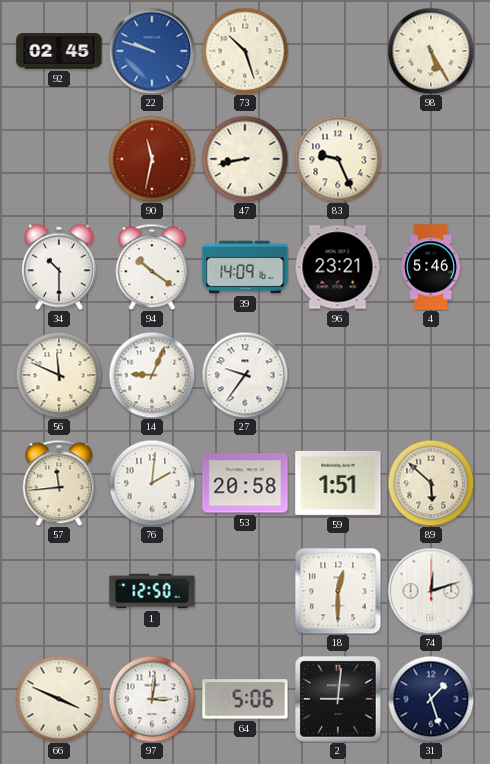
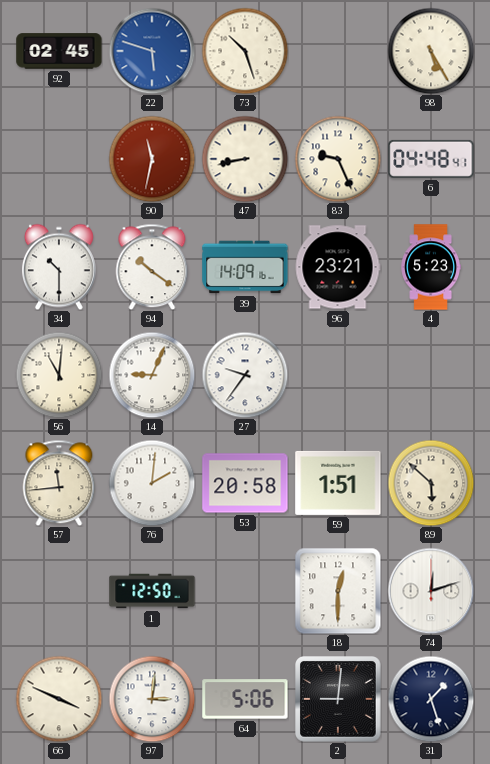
22: 9:48 -> 5:48 (152, 51)
6: none -> 04:48 (431, 159)
4: 5:46 -> 5:23 (430, 267)
56: 11:49 -> 11:01 (59, 375)
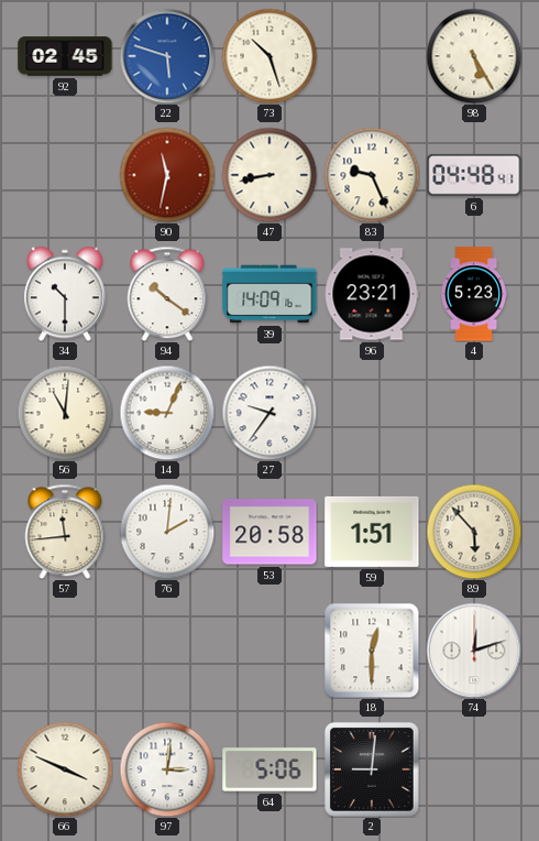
89: 5:52 -> 5:53 (474, 532)
1: 12:50 -> none (152, 591)
31: 1:27 -> none (431, 699)
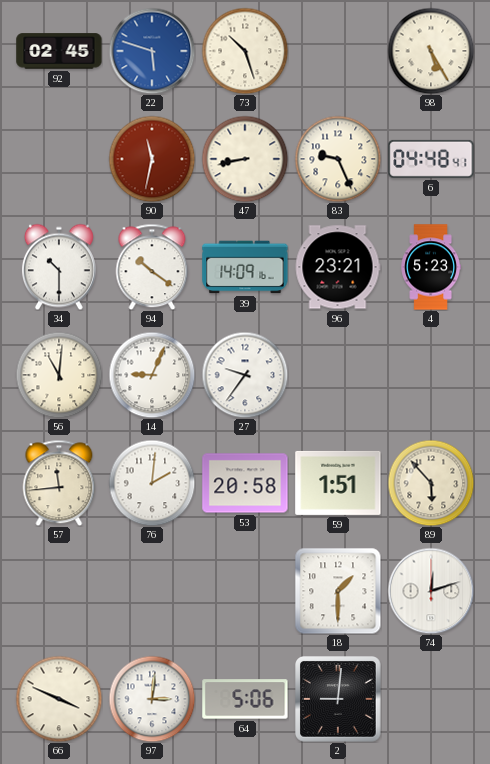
18: 12:30 -> 1:30 (338, 591)
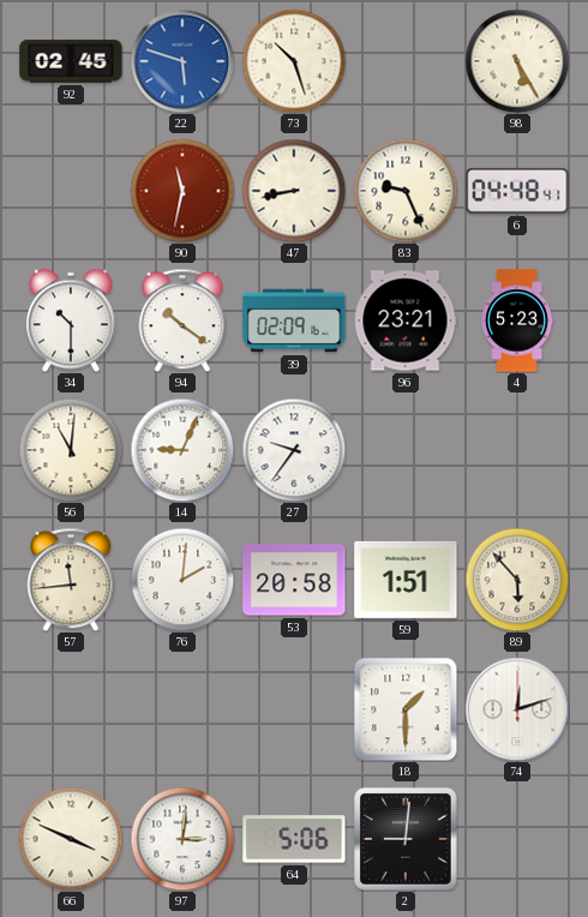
39: 14:09 -> 02:09 (294, 320)
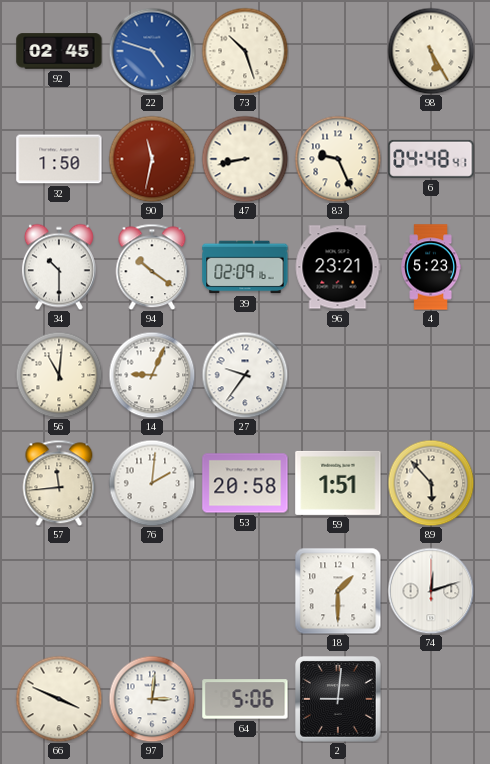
22: 5:48 -> 4:48 (152, 51)
32: none -> 1:50 (59, 159)
